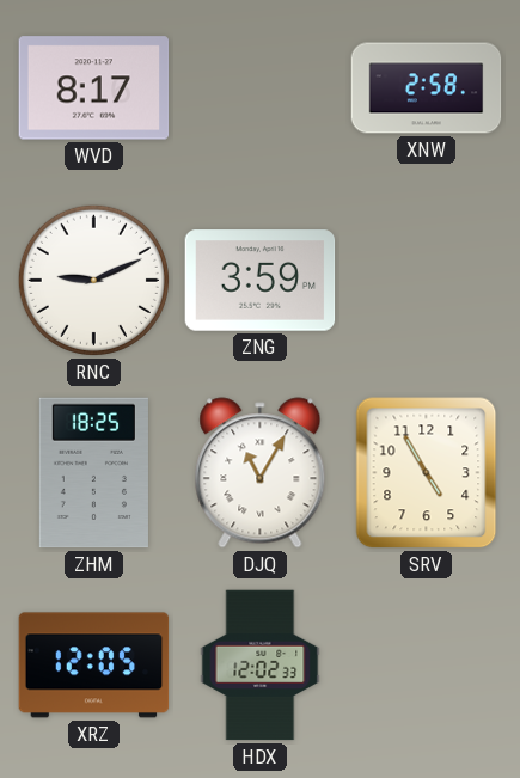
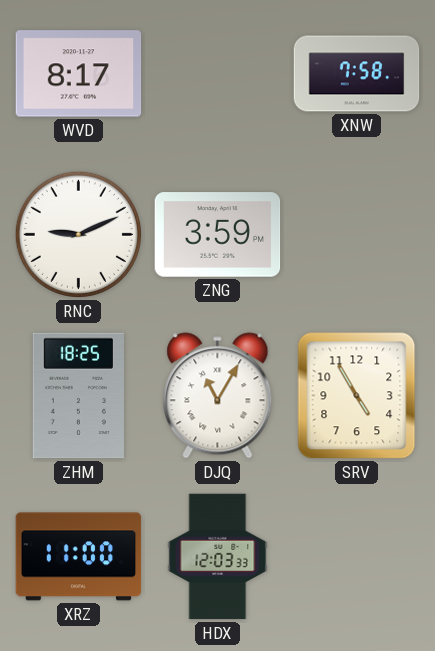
XNW: 2:58 -> 7:58 (357, 74)
XRZ: 12:05 -> 11:00 (79, 557)
HDX: 12:02 -> 12:03 (218, 557)
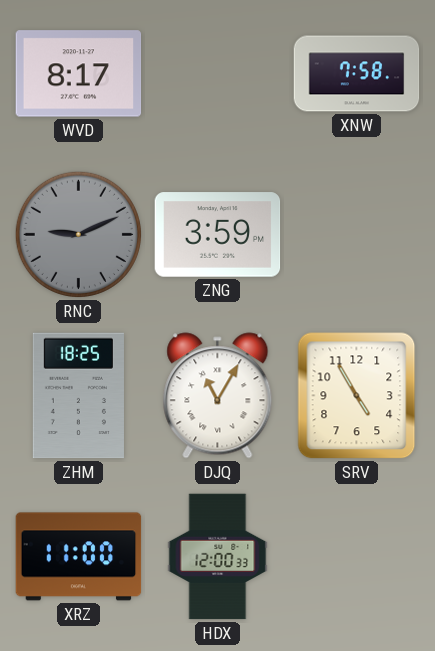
RNC dial: white -> grey (78, 234)
HDX: 12:03 -> 12:00 (218, 557)
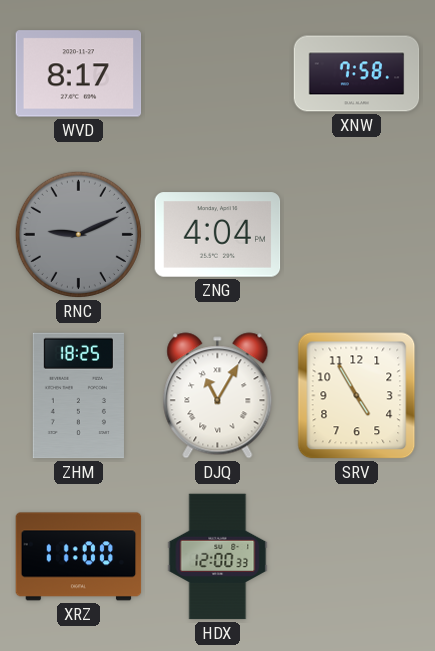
ZNG: 3:59 -> 4:04 (218, 235)
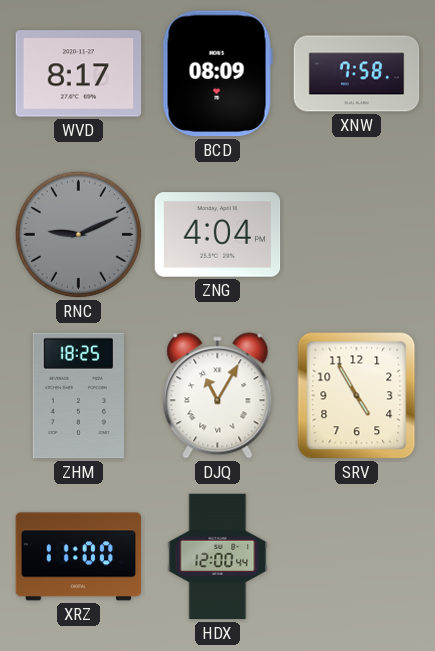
BCD: none -> 08:09 (217, 74)
HDX: 12:00:33 -> 12:00:44 (218, 557)
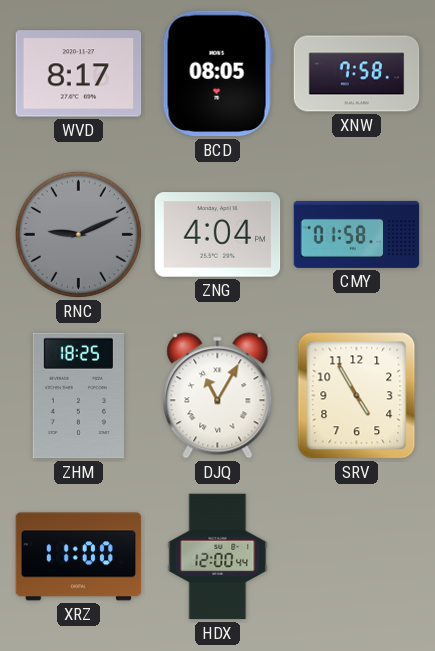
BCD: 08:09 -> 08:05 (217, 74)
CMY: none -> 01:58 (357, 234)
